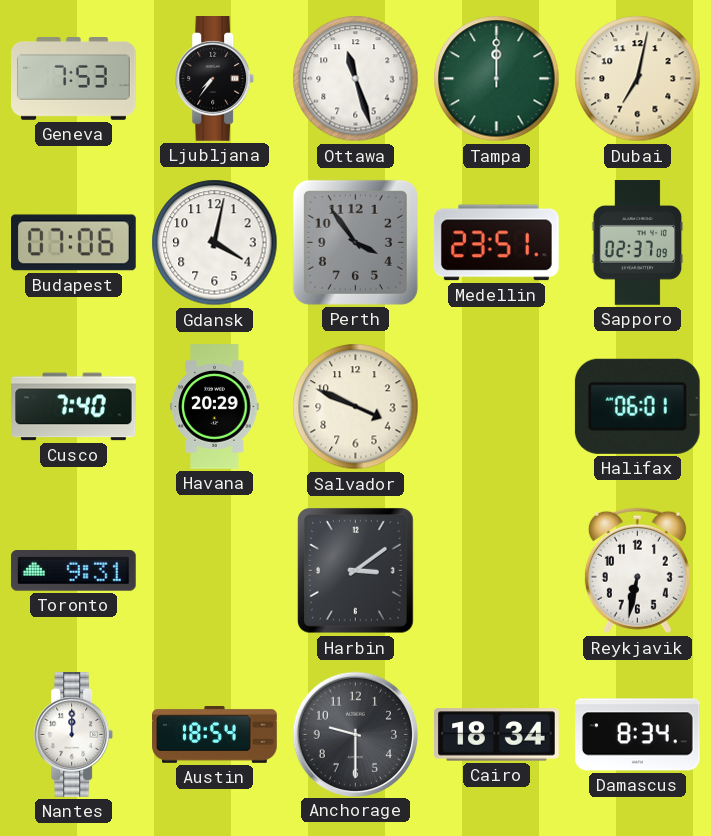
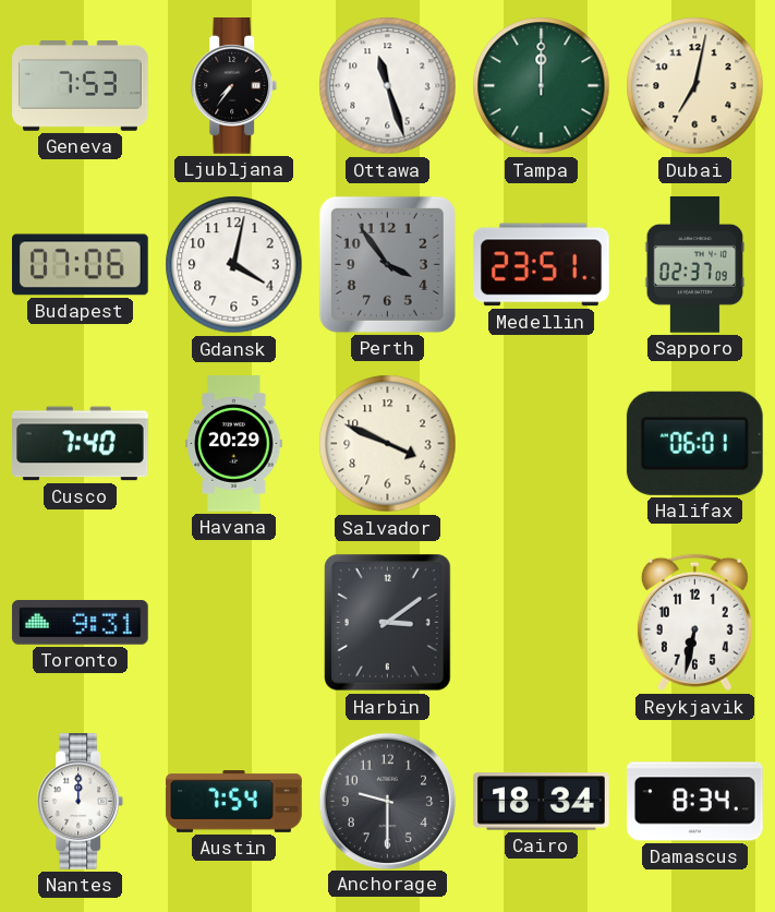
Austin: 18:54 -> 7:54 (234, 802)
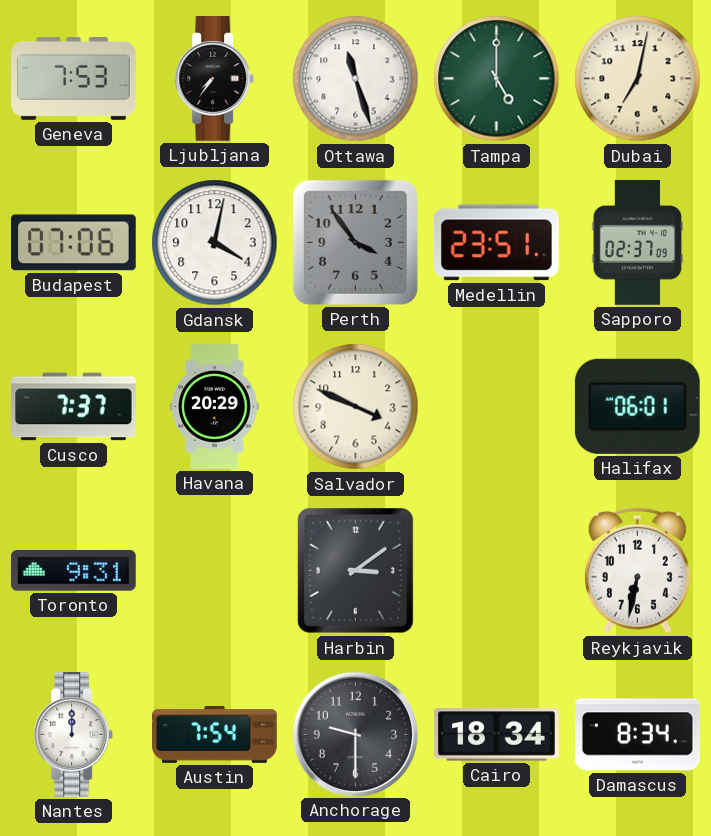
Tampa: 12:00 -> 5:00 (497, 79)
Cusco: 7:40 -> 7:37 (74, 407)
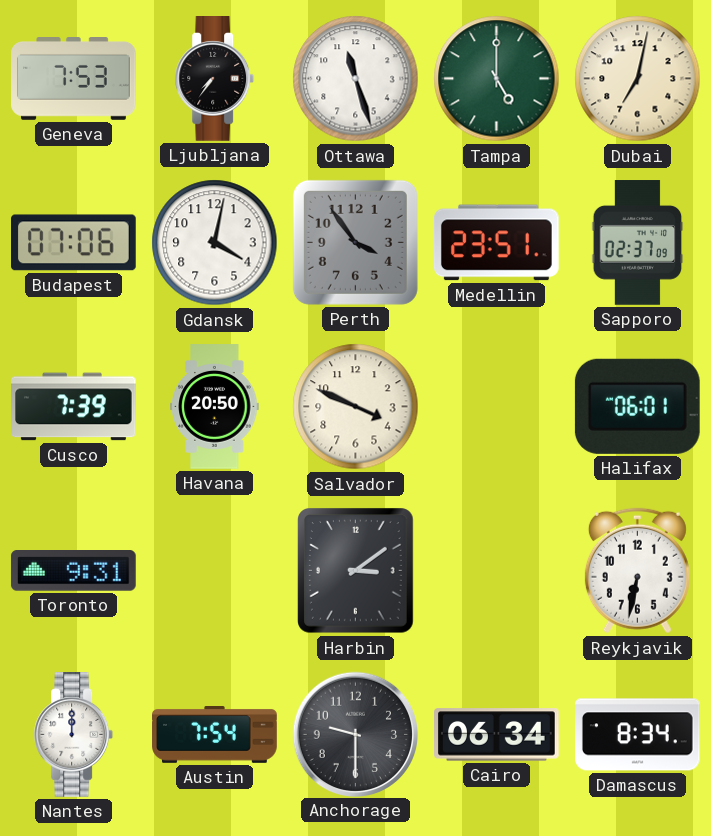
Cusco: 7:37 -> 7:39 (74, 407)
Havana: 20:29 -> 20:50 (215, 407)
Cairo: 18:34 -> 06:34 (497, 735)
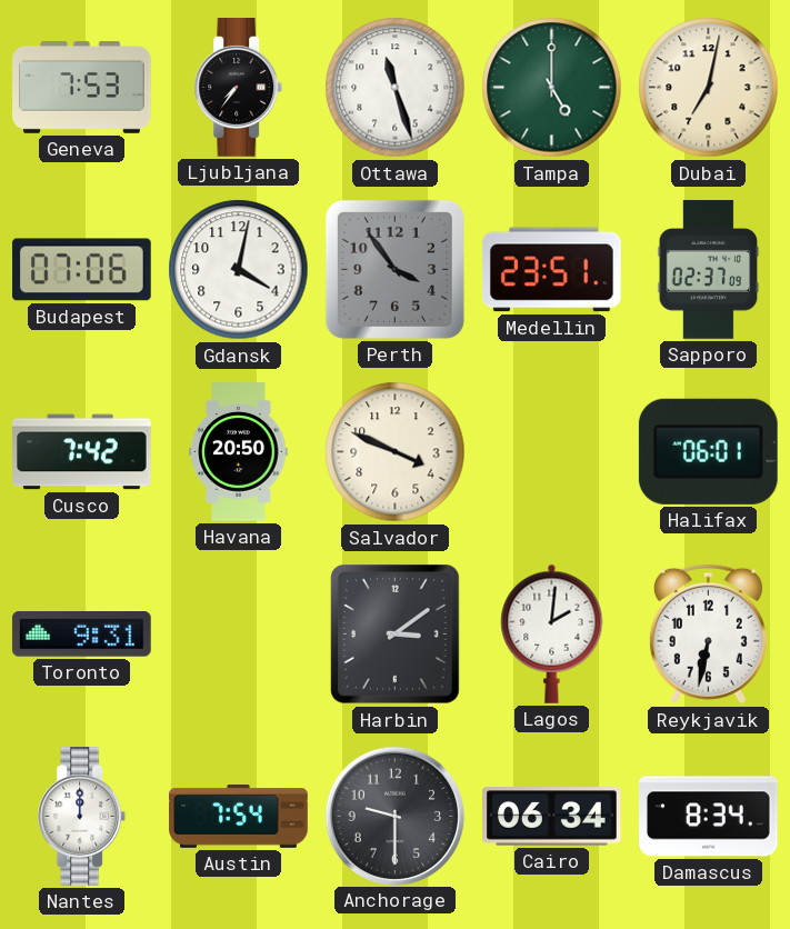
Cusco: 7:39 -> 7:42 (82, 452)
Lagos: none -> 2:01 (552, 633)
